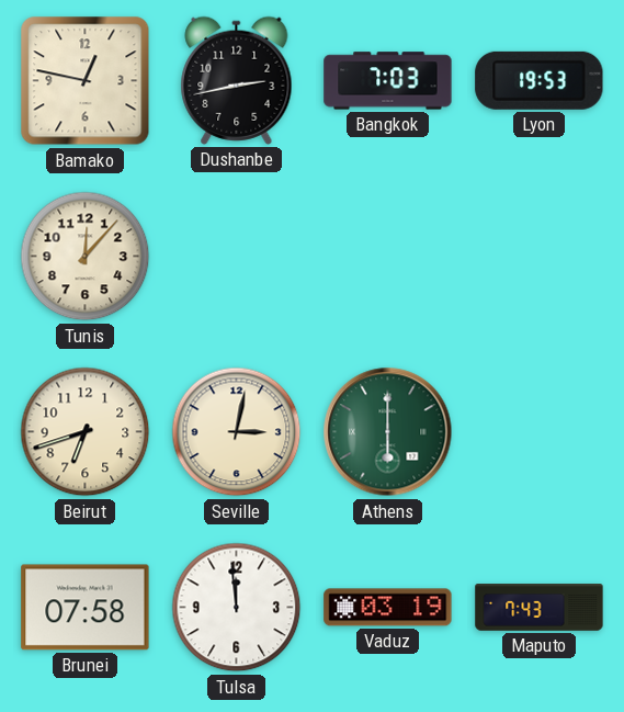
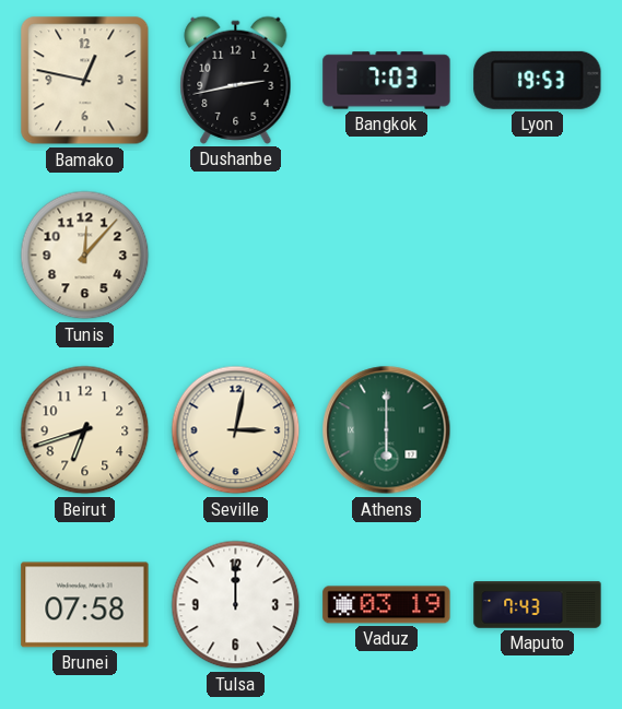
Tulsa: 11:59 -> 12:00 (236, 605)
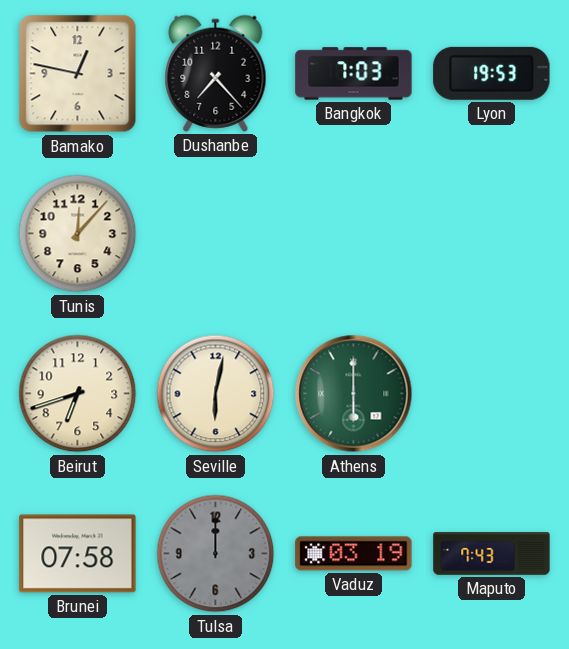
Dushanbe: 2:43 -> 7:23 (216, 73)
Seville: 3:02 -> 6:02 (216, 394)
Tulsa dial: white -> grey (216, 554)
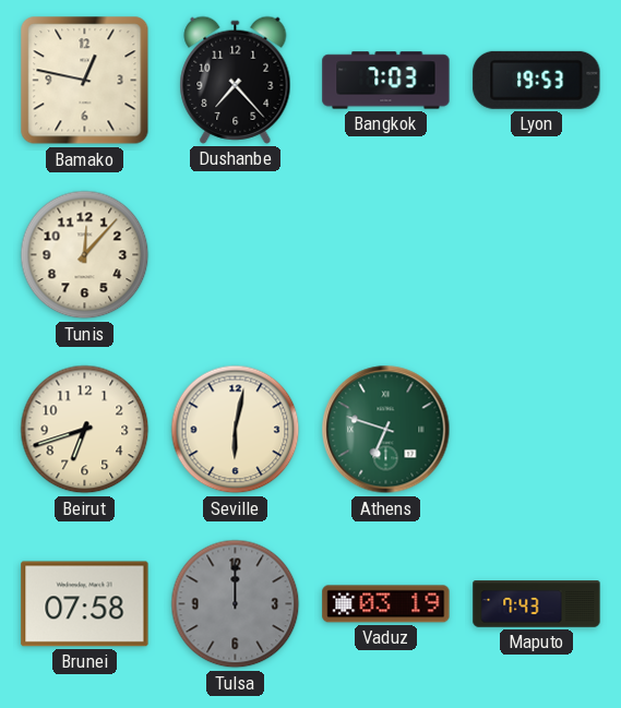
Athens: 6:00 -> 6:48 (386, 430)
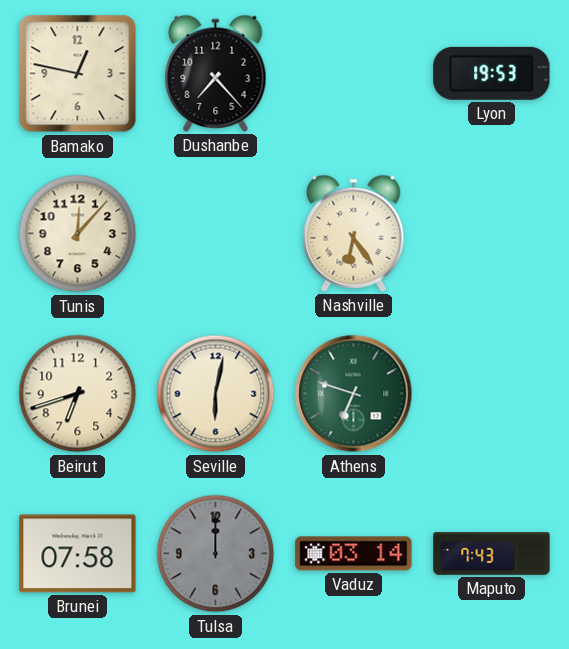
Bangkok: 7:03 -> none (386, 81)
Nashville: none -> 6:24 (354, 233)
Vaduz: 03:19 -> 03:14 (354, 554)
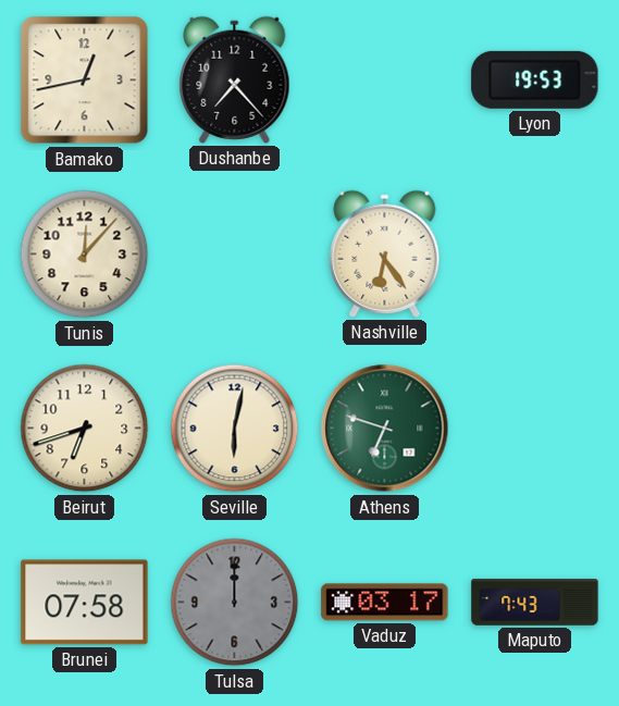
Bamako: 12:47 -> 12:43 (85, 80)
Vaduz: 03:14 -> 03:17 (385, 603)
